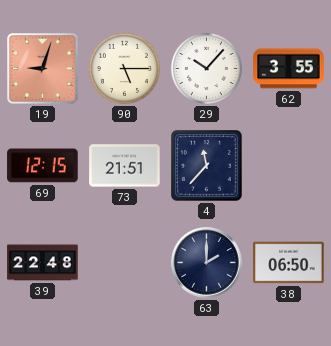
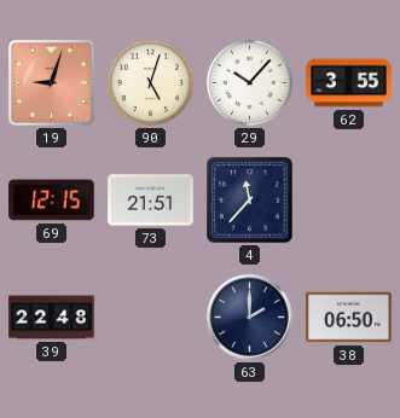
90: 5:15 -> 5:03 (150, 82)
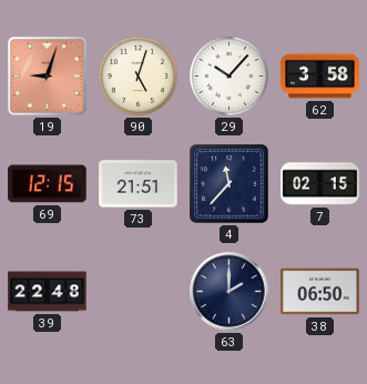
62: 3:55 -> 3:58 (320, 77)
7: none -> 02:15 (320, 184)
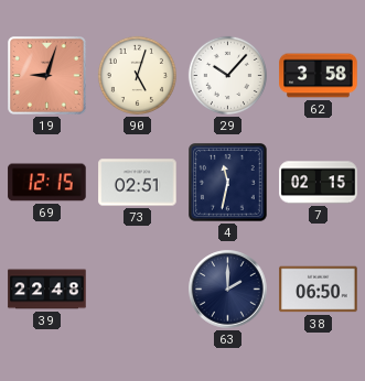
73: 21:51 -> 02:51 (138, 183)
4: 11:37 -> 11:32 (228, 183)
